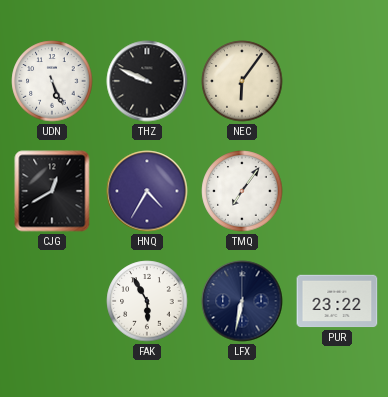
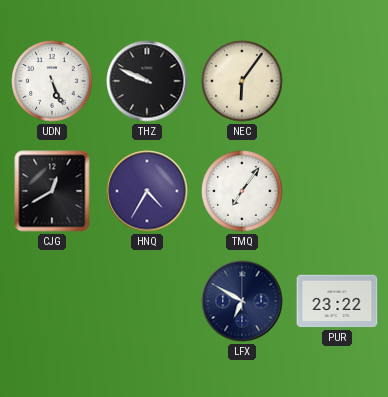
FAK: 5:55 -> none (147, 301)
LFX: 6:32 -> 6:50 (242, 301)
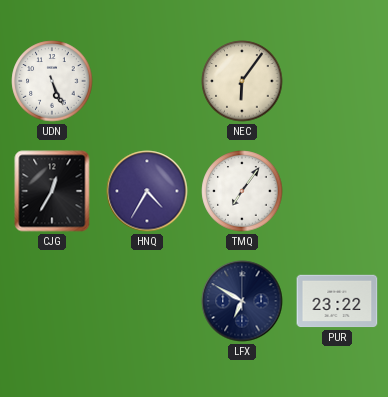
THZ: 9:49 -> none (147, 81)
CJG: 12:40 -> 12:35 (52, 191)
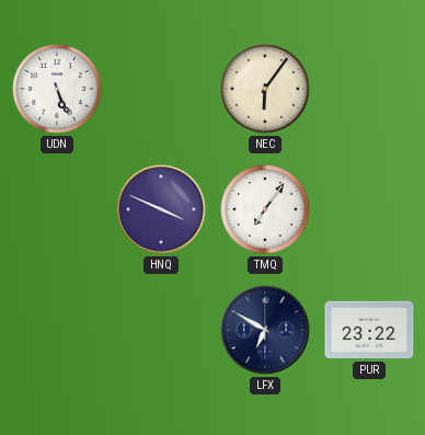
CJG: 12:35 -> none (52, 191)
HNQ: 4:35 -> 3:49 (161, 209)
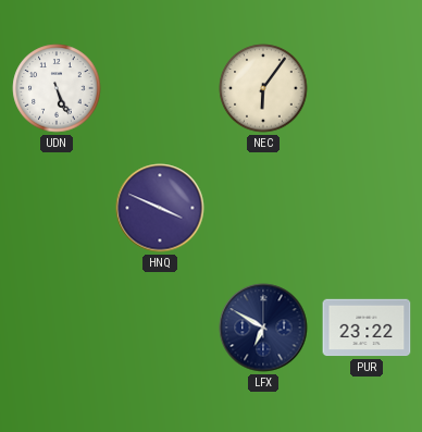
TMQ: 7:06 -> none (265, 209)
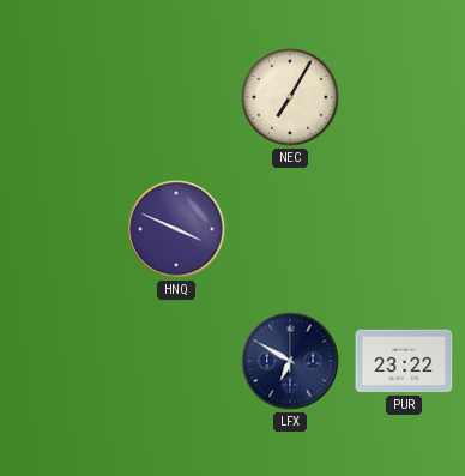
UDN: 5:26 -> none (57, 88)
NEC: 6:06 -> 7:05 (290, 97)
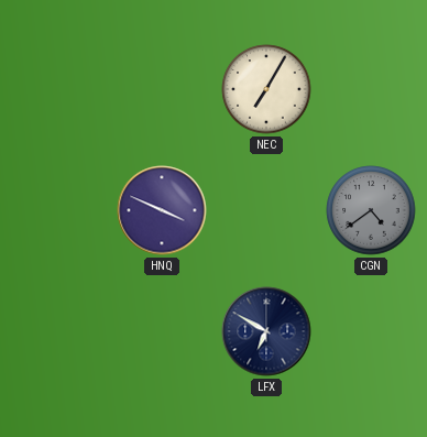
CGN: none -> 4:39 (371, 210)
PUR: 23:22 -> none (404, 361)
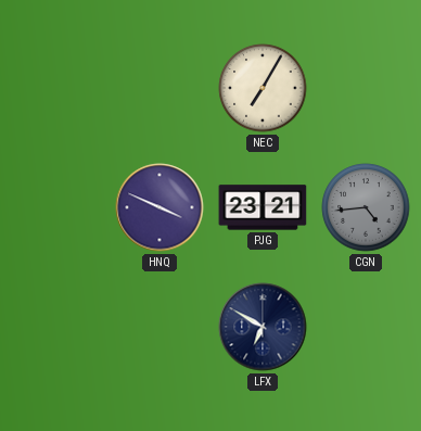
PJG: none -> 23:21 (263, 207)
CGN: 4:39 -> 4:44 (366, 207)
